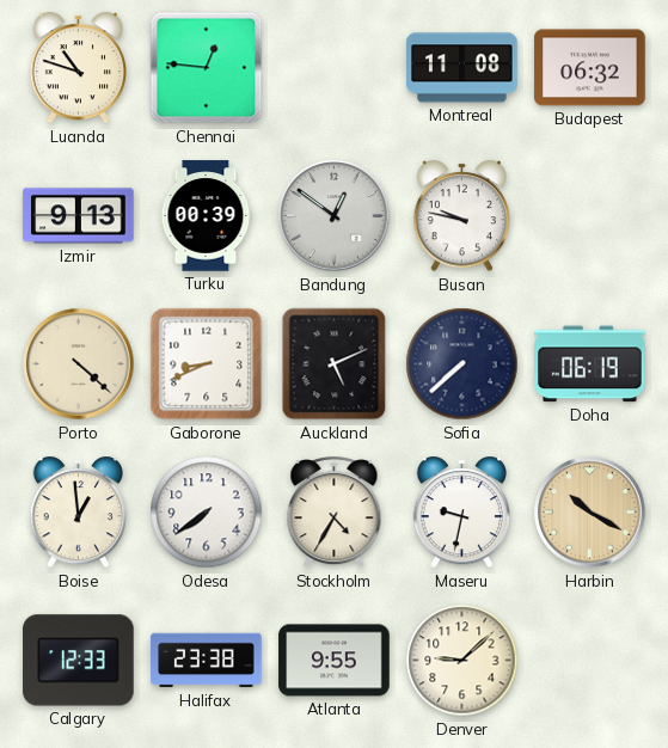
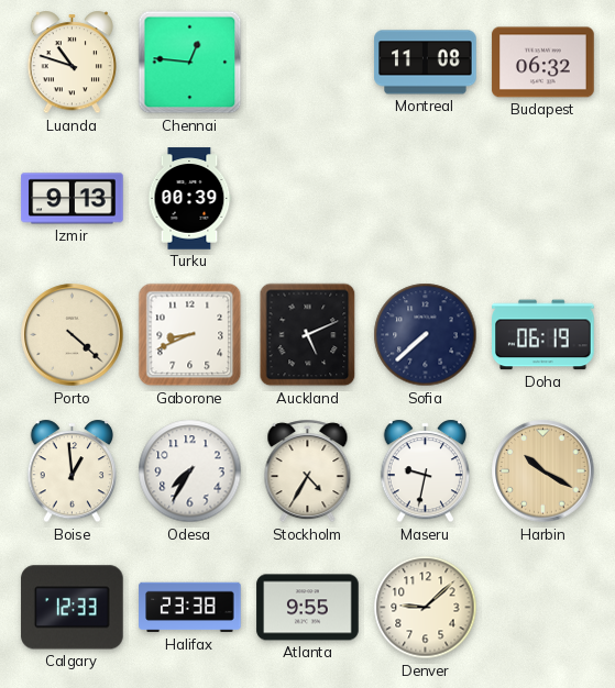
Bandung: 12:51 -> none (335, 216)
Busan: 9:47 -> none (461, 216)
Odesa: 7:39 -> 7:35 (190, 471)
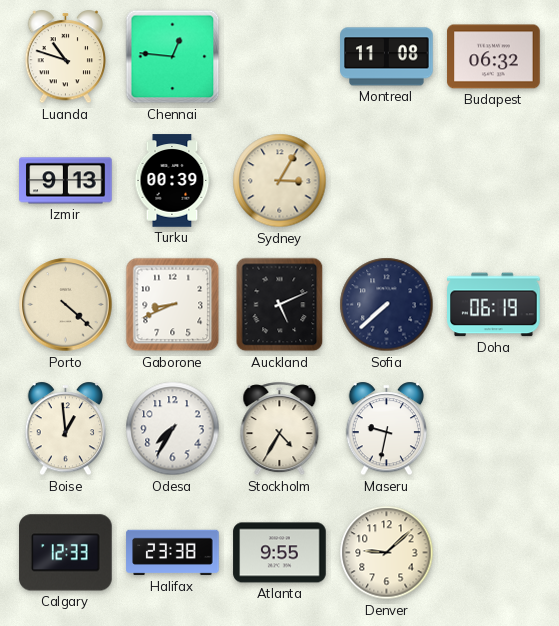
Sydney: none -> 3:05 (280, 181)
Harbin: 10:20 -> none (543, 471)
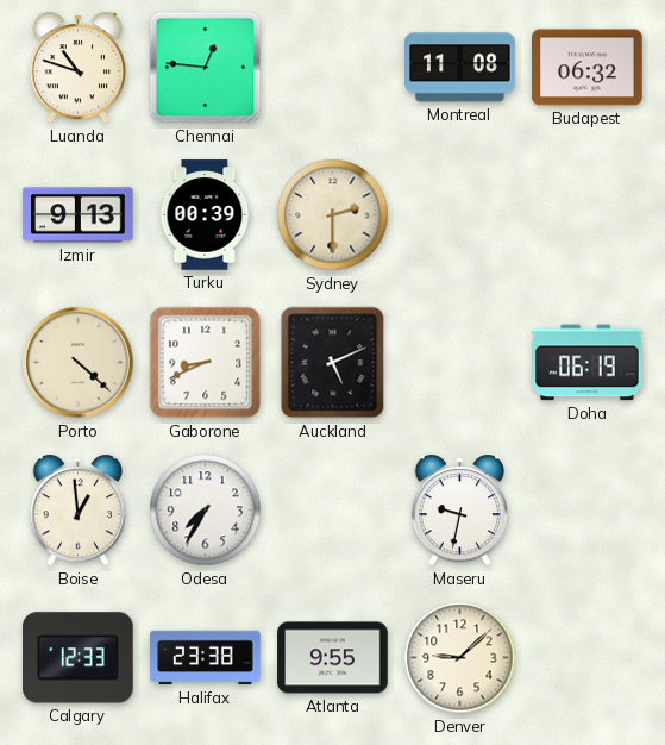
Sydney: 3:05 -> 2:30 (333, 215)
Sofia: 7:38 -> none (387, 305)
Stockholm: 4:35 -> none (280, 429)
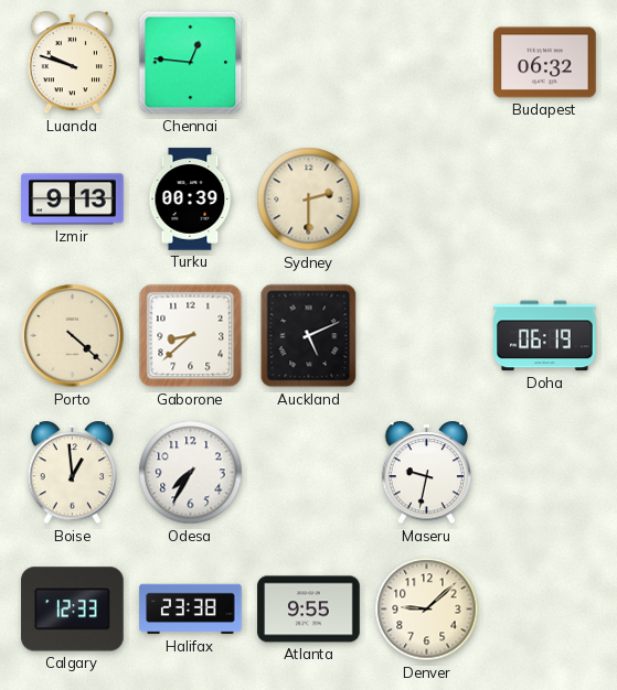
Luanda: 10:48 -> 9:48 (72, 63)
Montreal: 11:08 -> none (460, 68)
Gaborone: 8:41 -> 8:38 (191, 336)
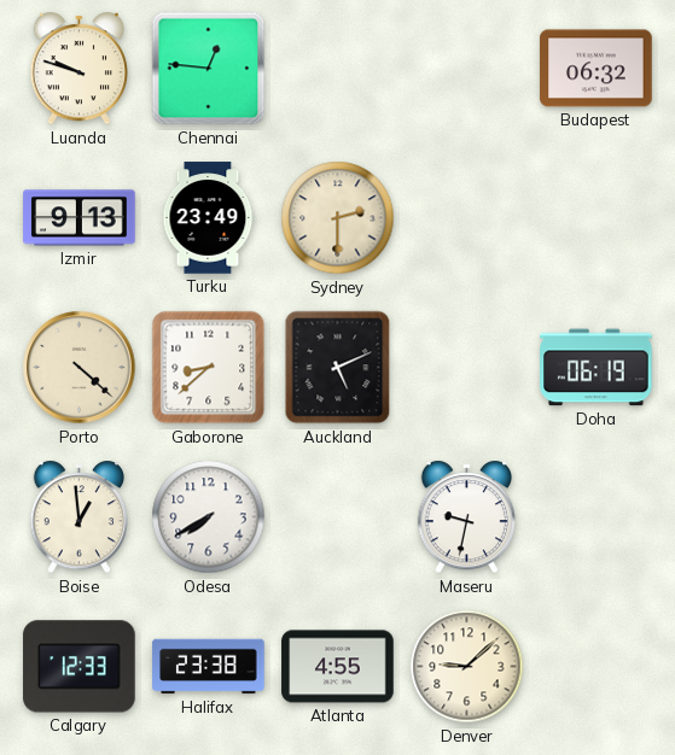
Turku: 00:39 -> 23:49 (208, 218)
Odesa: 7:35 -> 7:40 (209, 517)
Atlanta: 9:55 -> 4:55 (338, 667)
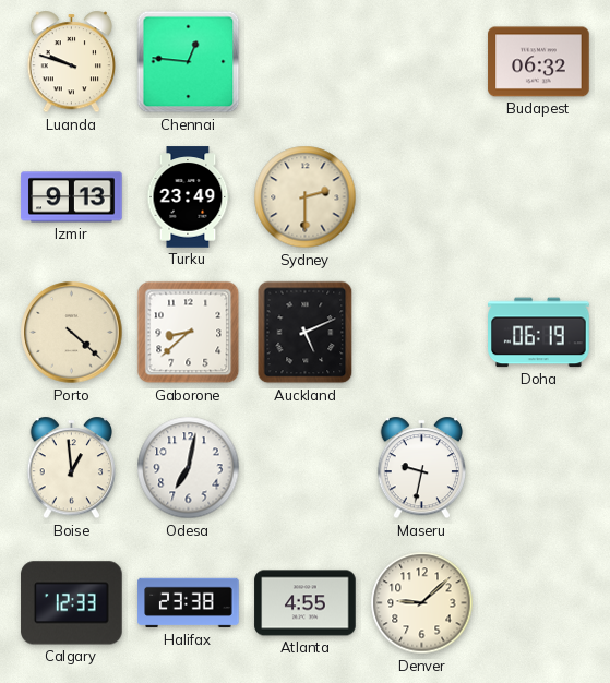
Odesa: 7:40 -> 7:02 (189, 468)
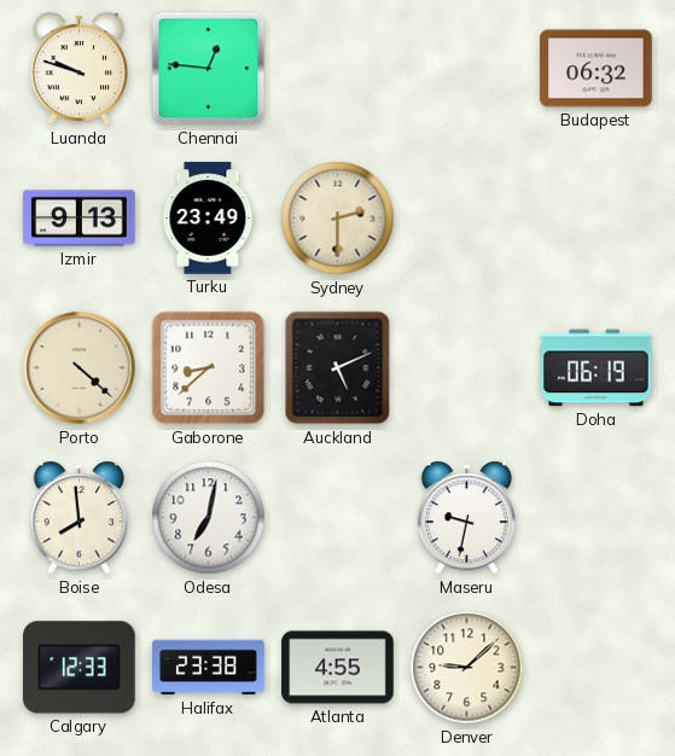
Boise: 12:59 -> 7:59 (78, 518)
